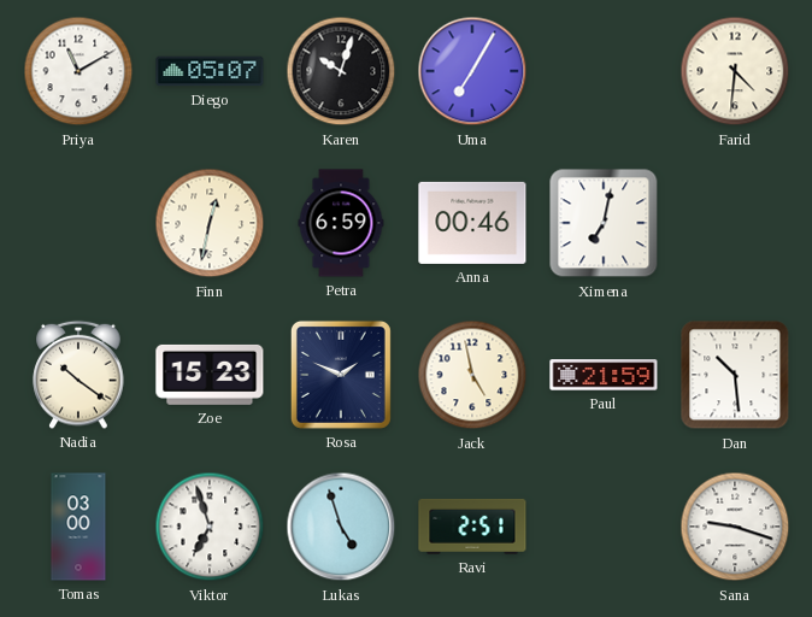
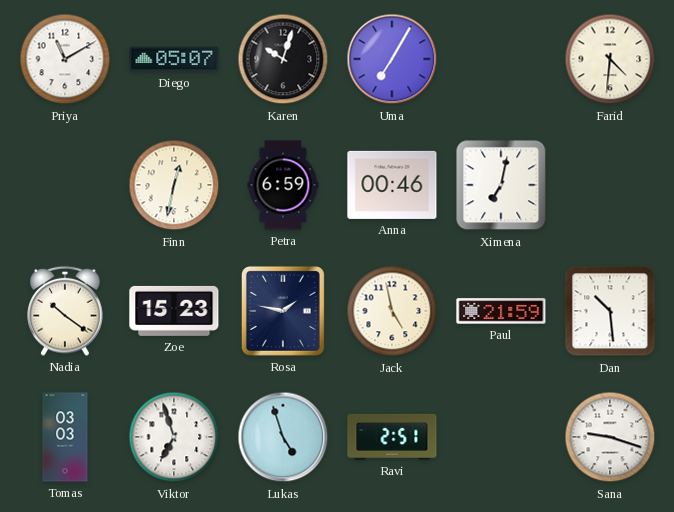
Rosa: 1:49 -> 1:47 (283, 311)
Tomas: 03:00 -> 03:03 (65, 437)
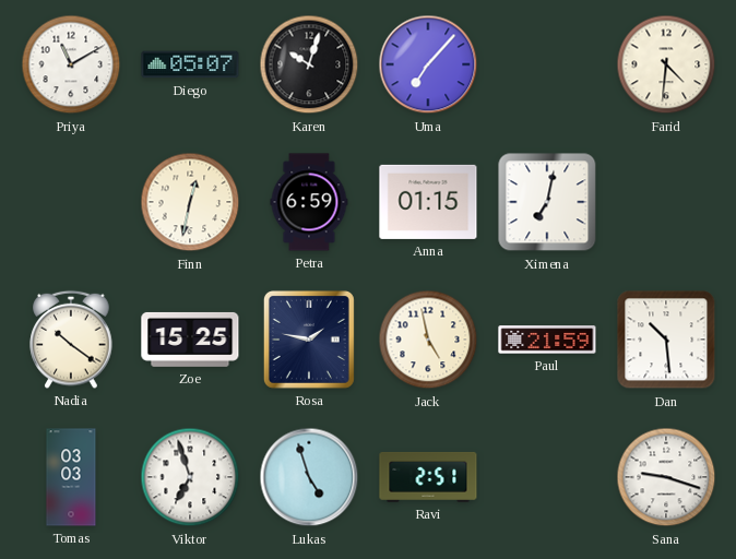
Uma: 7:05 -> 7:07 (428, 64)
Anna: 00:46 -> 01:15 (428, 202)
Zoe: 15:23 -> 15:25 (190, 340)
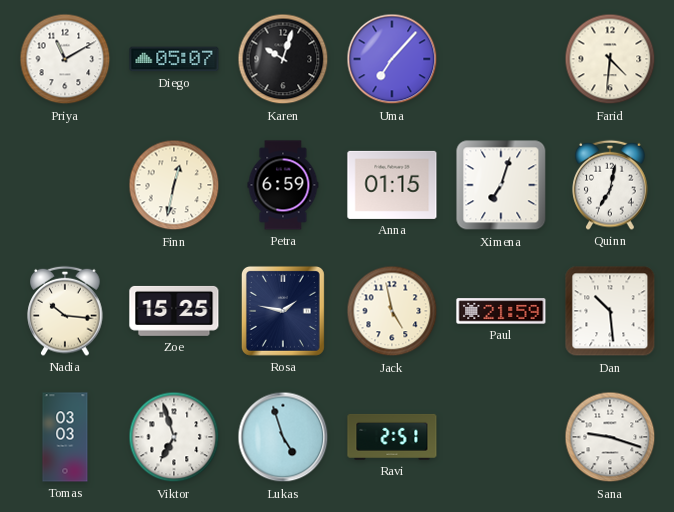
Ximena: 7:02 -> 7:03 (501, 185)
Quinn: none -> 7:02 (610, 185)
Nadia: 10:21 -> 10:16 (65, 311)
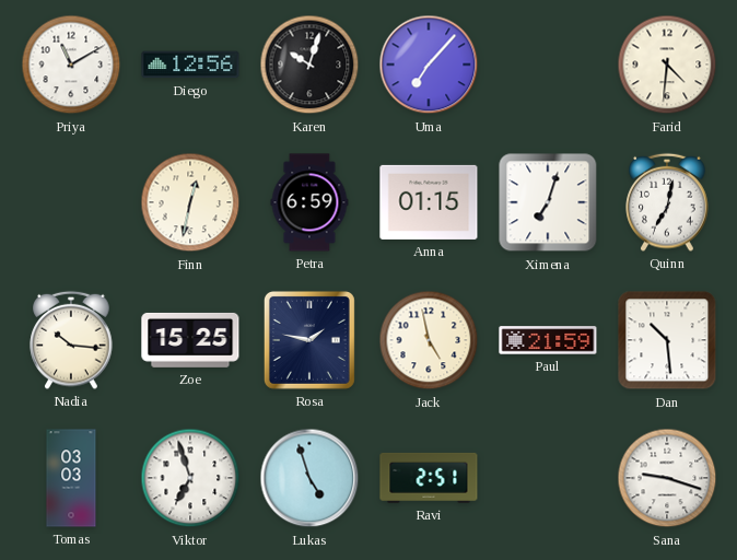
Diego: 05:07 -> 12:56 (190, 65)
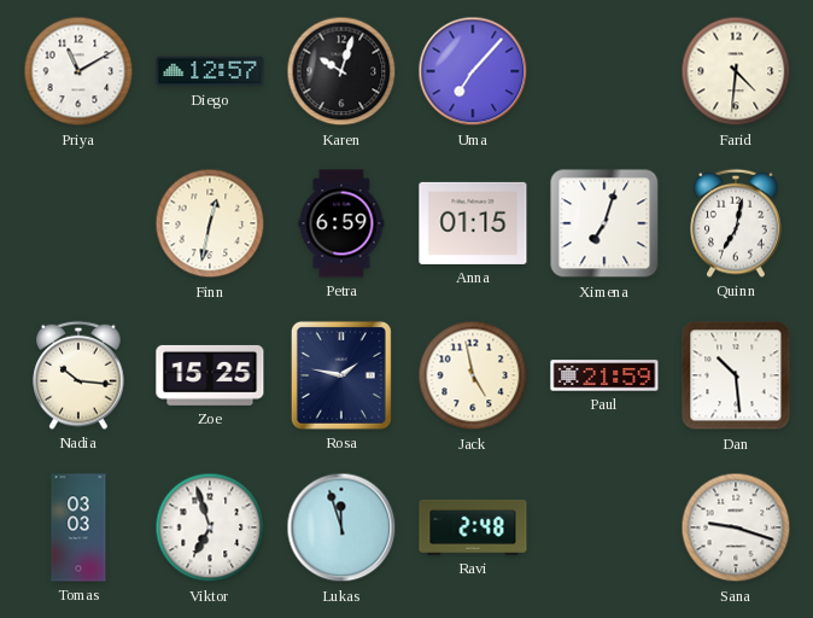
Diego: 12:56 -> 12:57 (210, 71)
Lukas: 4:57 -> 11:57 (341, 527)
Ravi: 2:51 -> 2:48 (473, 527)
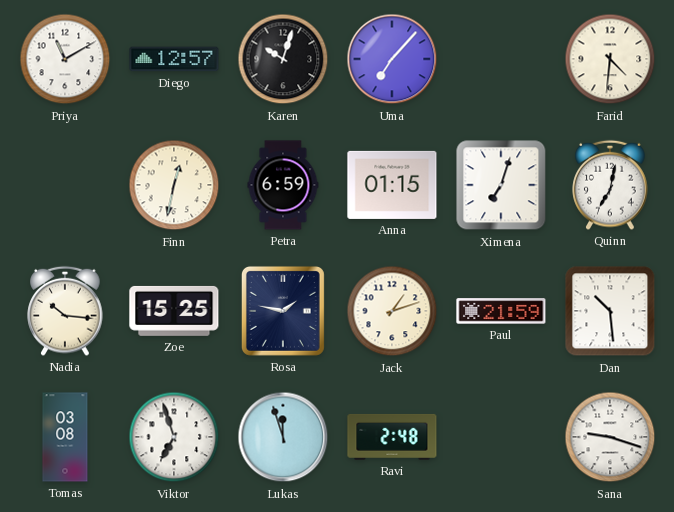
Jack: 4:58 -> 1:12 (392, 311)
Tomas: 03:03 -> 03:08 (65, 437)
